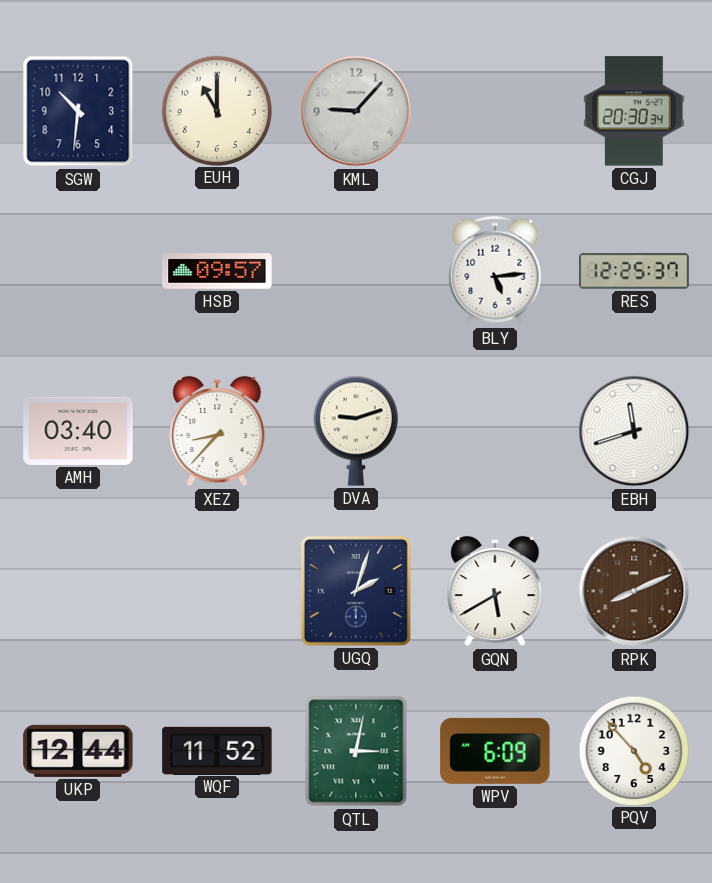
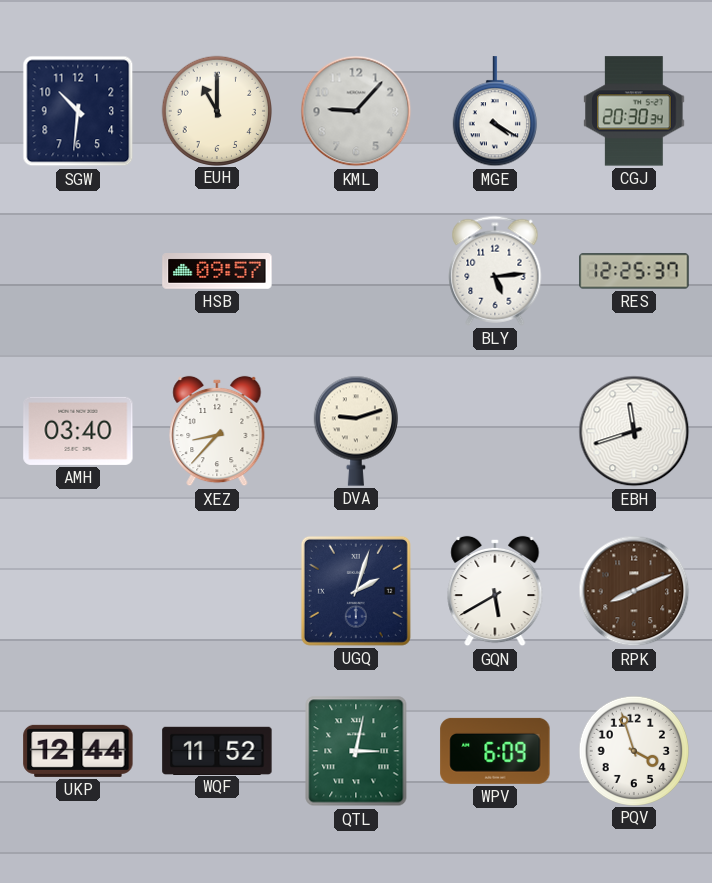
MGE: none -> 4:20 (495, 112)
PQV: 4:53 -> 3:57 (633, 750)
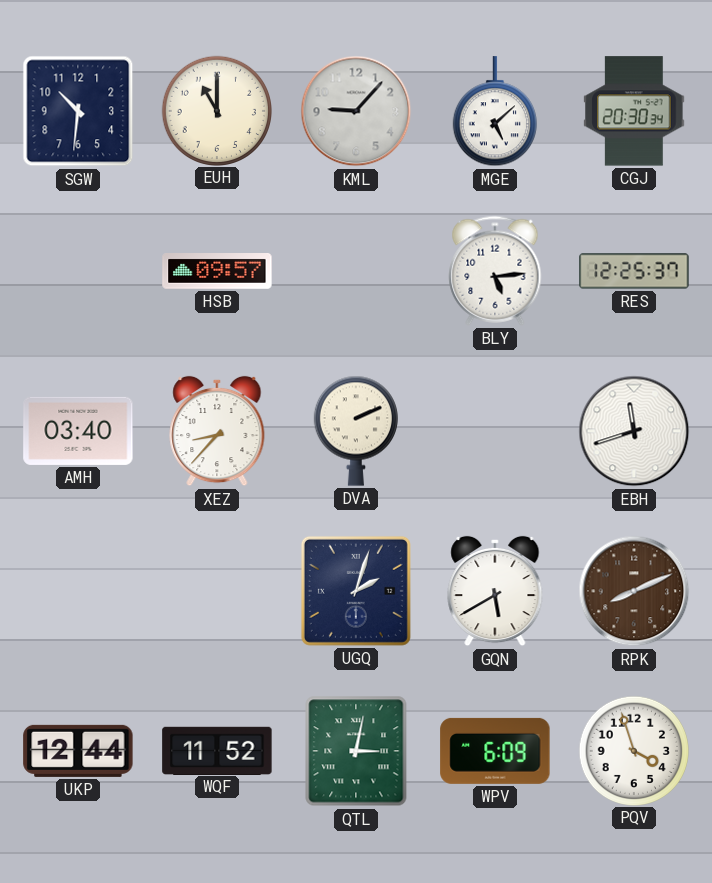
MGE: 4:20 -> 5:08 (495, 112)
DVA: 9:12 -> 2:11 (356, 431)
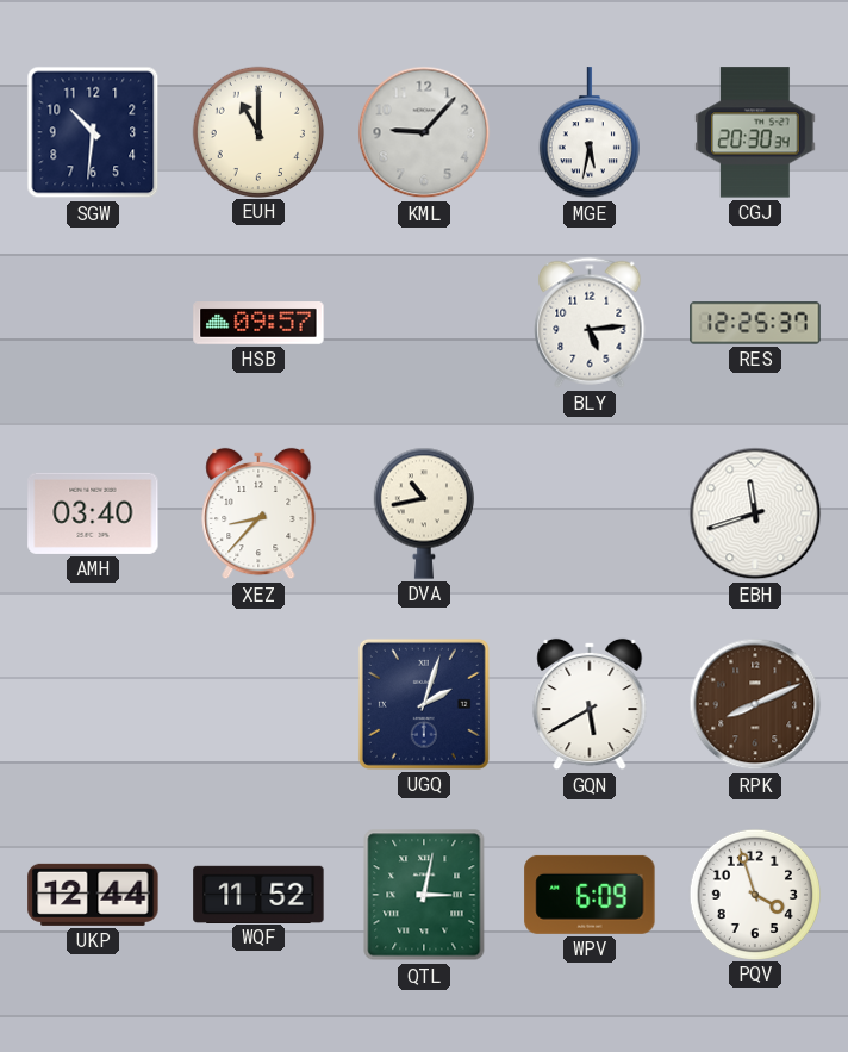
MGE: 5:08 -> 5:32 (590, 133)
DVA: 2:11 -> 10:43 (424, 513)
